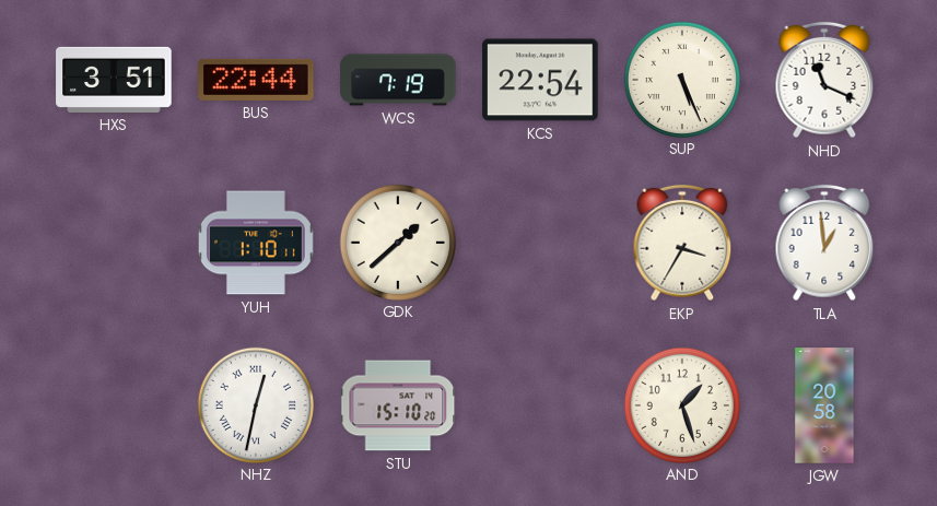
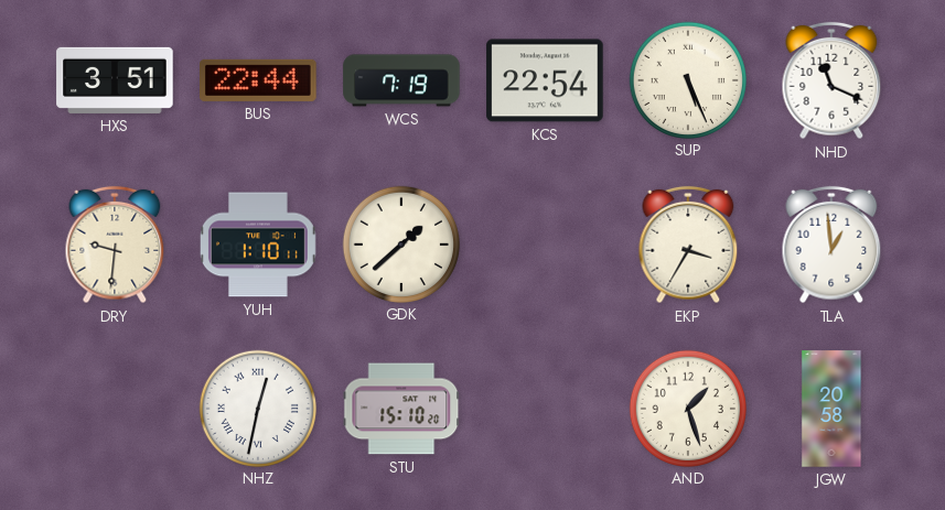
DRY: none -> 9:31 (115, 245)
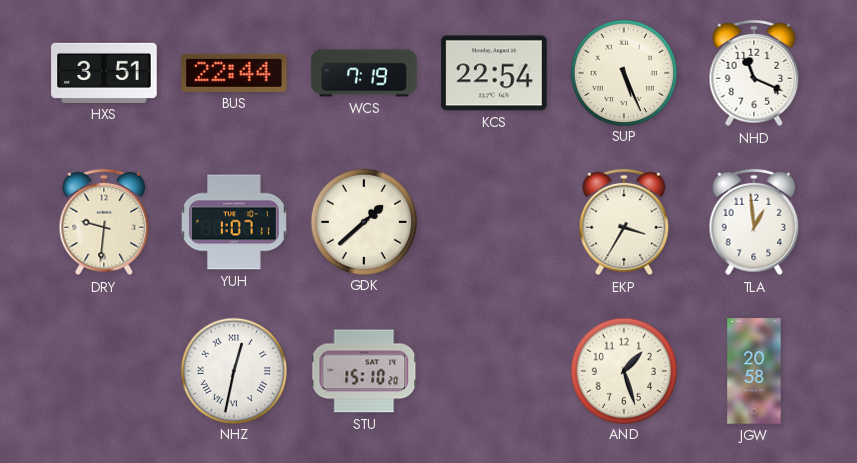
YUH: 1:10 -> 1:07 (234, 222)
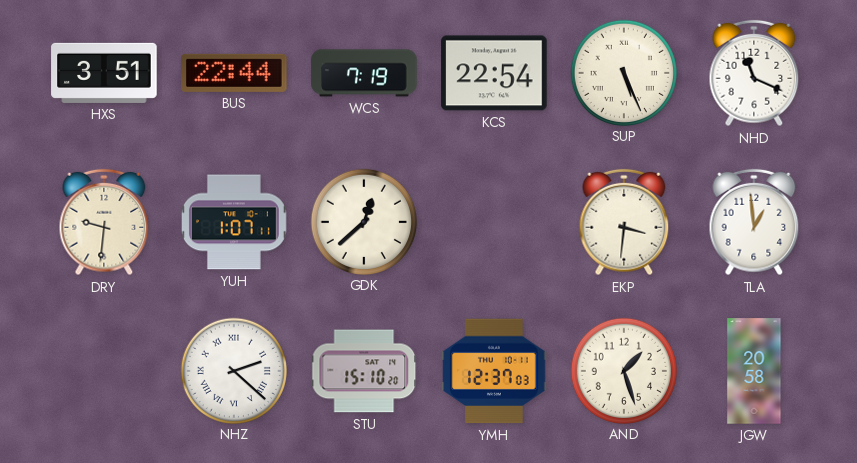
GDK: 1:38 -> 12:38 (363, 221)
EKP: 3:35 -> 3:31 (624, 222)
NHZ: 12:32 -> 2:22 (233, 370)
YMH: none -> 12:37 (494, 371)
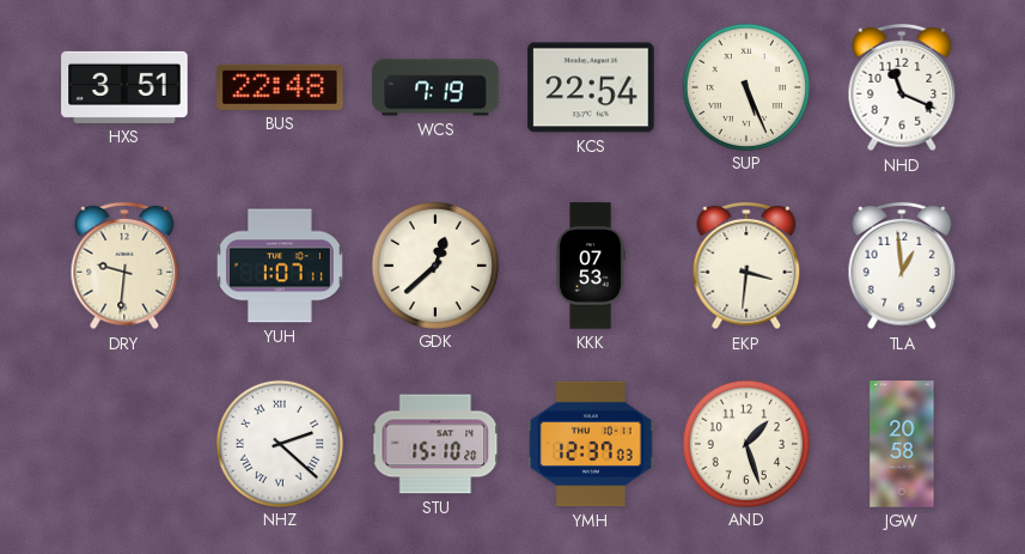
BUS: 22:44 -> 22:48 (280, 87)
KKK: none -> 07:53 (591, 266)
